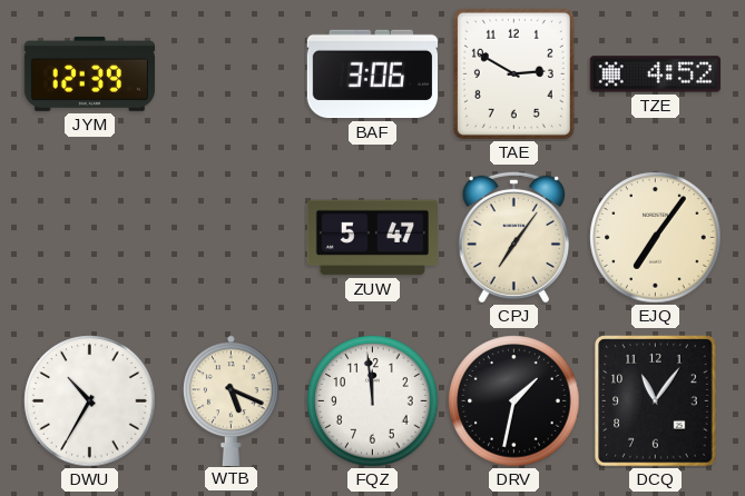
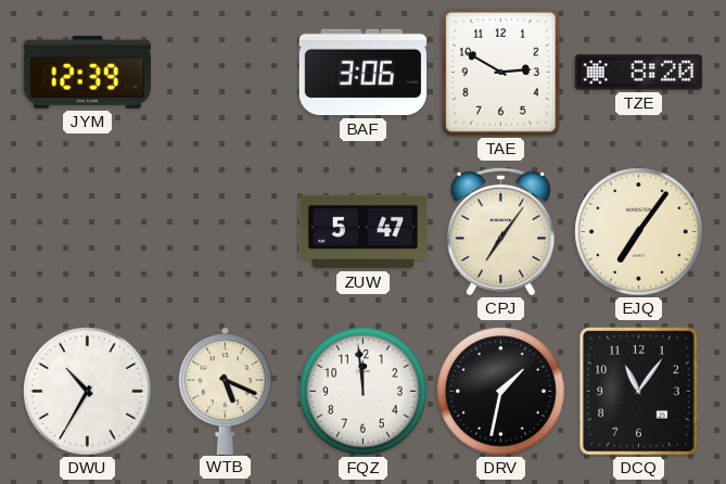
TZE: 4:52 -> 8:20 (638, 73)
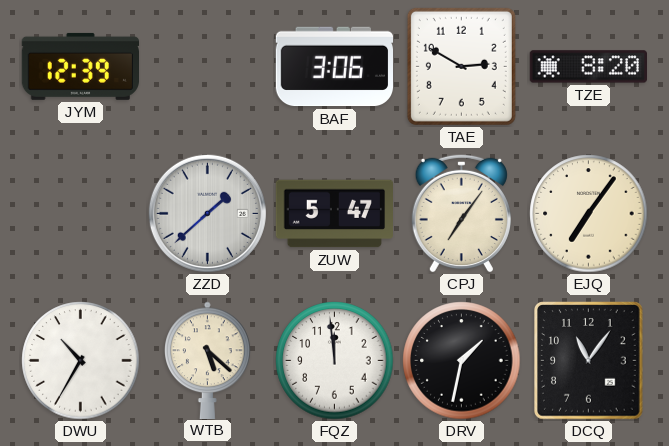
ZZD: none -> 1:38 (207, 213)
WTB: 5:19 -> 5:22 (208, 360)
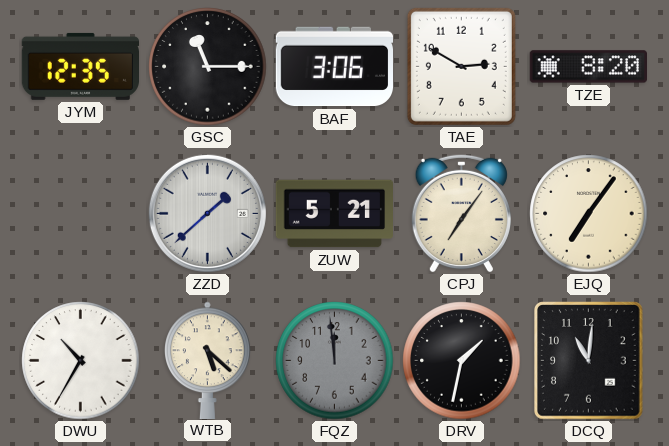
JYM: 12:39 -> 12:35 (80, 66)
GSC: none -> 11:15 (208, 67)
ZUW: 5:47 -> 5:21 (334, 214)
FQZ dial: white -> grey (335, 361)
DCQ: 11:06 -> 11:01 (589, 361)
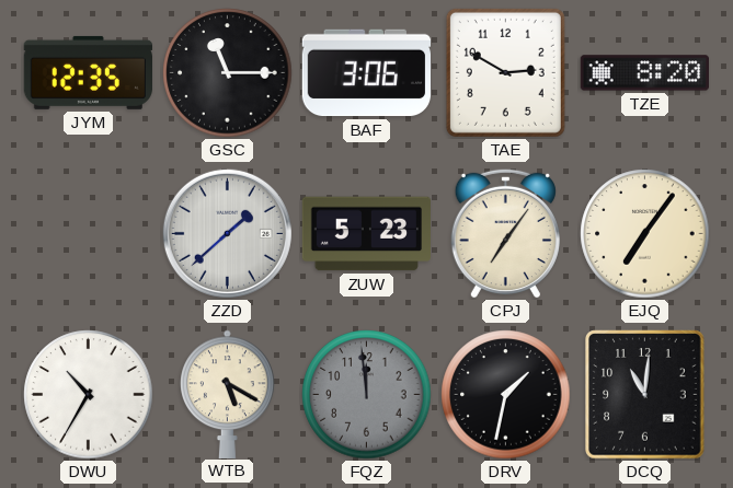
ZUW: 5:21 -> 5:23 (366, 234)
WTB: 5:22 -> 5:20 (228, 394)
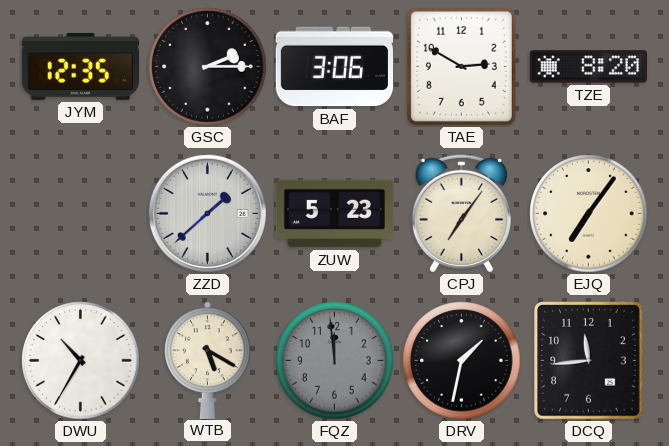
GSC: 11:15 -> 2:15 (208, 67)
DCQ: 11:01 -> 11:44 (589, 361)
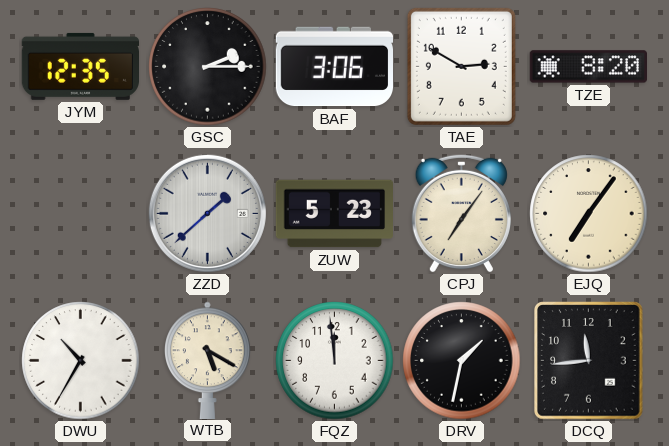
FQZ dial: grey -> white (335, 361)
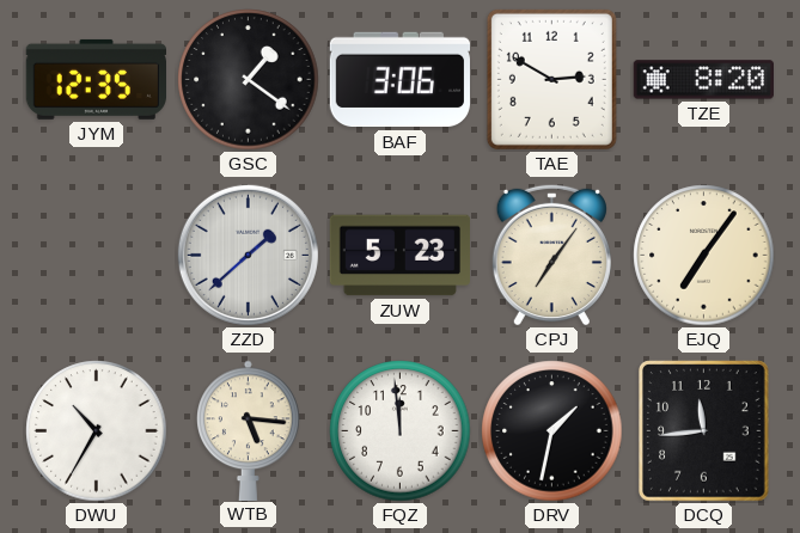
GSC: 2:15 -> 1:21 (249, 80)
WTB: 5:20 -> 5:16 (249, 430)
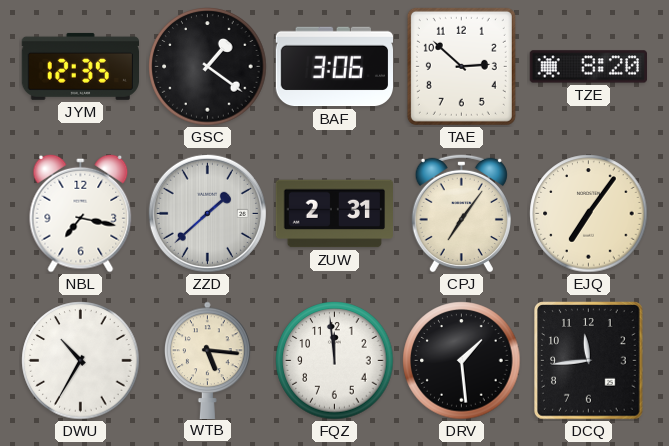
TAE: 2:50 -> 2:52 (461, 66)
NBL: none -> 7:17 (81, 213)
ZUW: 5:23 -> 2:31 (334, 214)
DRV: 1:32 -> 1:29 (462, 361)
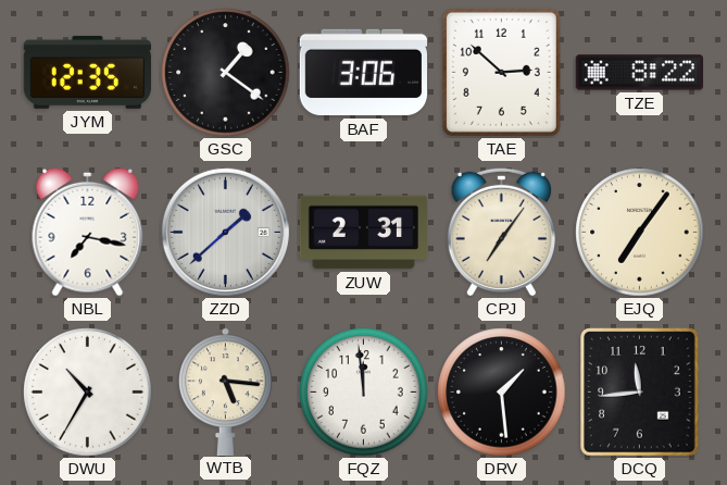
TZE: 8:20 -> 8:22 (639, 73)
